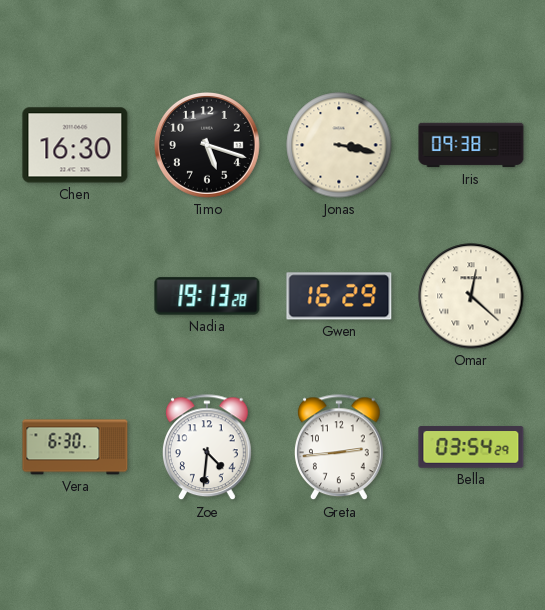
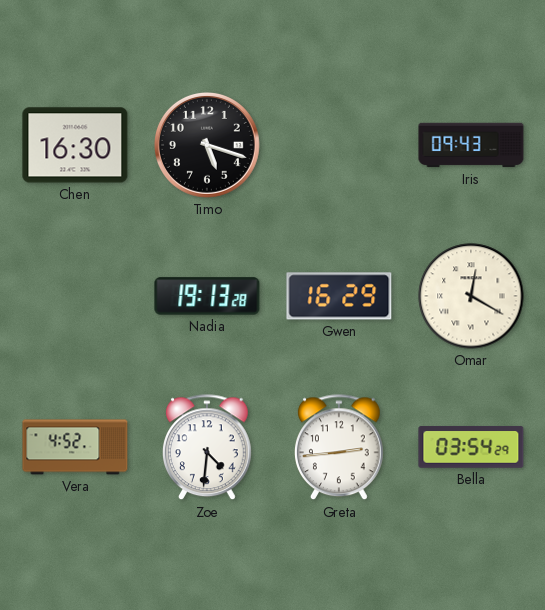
Jonas: 3:17 -> none (339, 145)
Iris: 09:38 -> 09:43 (471, 145)
Omar: 12:22 -> 12:20 (471, 296)
Vera: 6:30 -> 4:52 (75, 447)
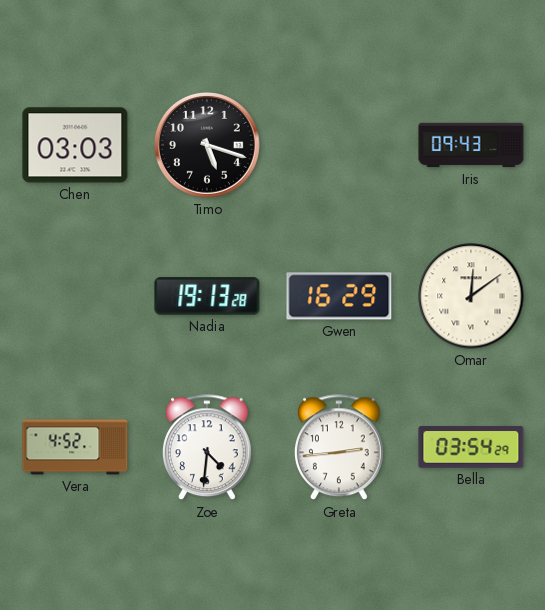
Chen: 16:30 -> 03:03 (75, 145)
Omar: 12:20 -> 12:09 (471, 296)
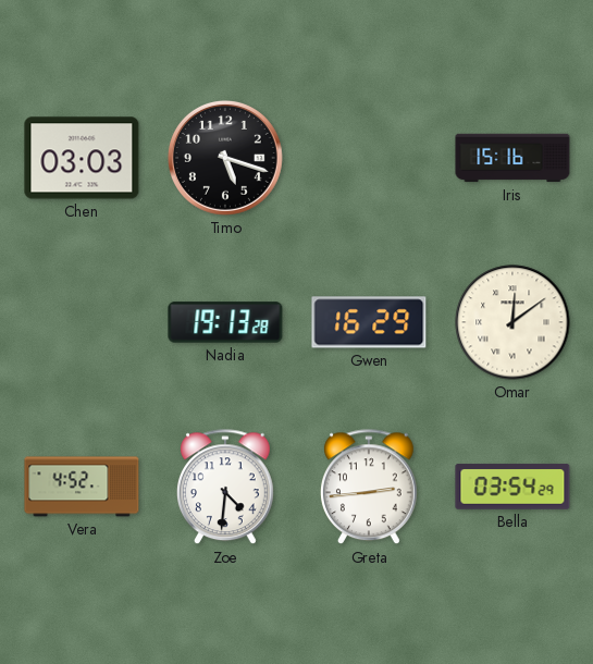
Iris: 09:43 -> 15:16 (512, 158)
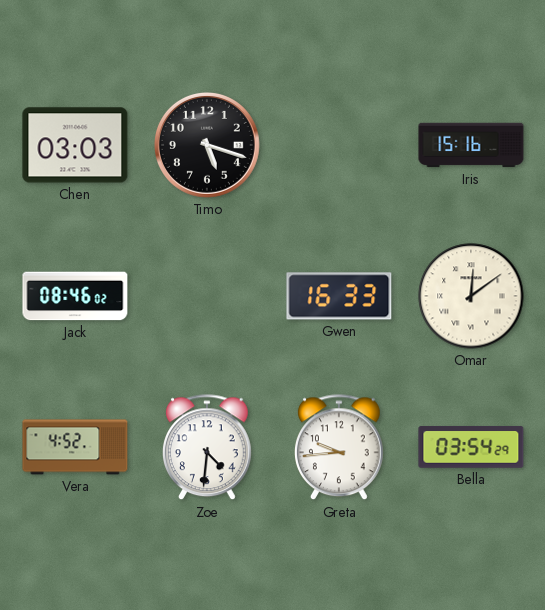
Jack: none -> 08:46 (75, 296)
Nadia: 19:13 -> none (225, 322)
Gwen: 16:29 -> 16:33 (339, 296)
Greta: 2:44 -> 9:44 (340, 448)
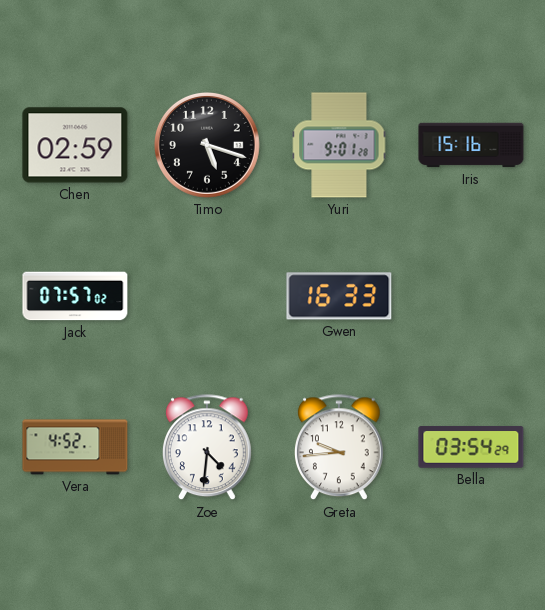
Chen: 03:03 -> 02:59 (75, 145)
Yuri: none -> 9:01 (339, 145)
Jack: 08:46 -> 07:57 (75, 296)
Omar: 12:09 -> none (471, 296)
